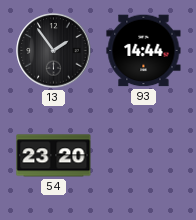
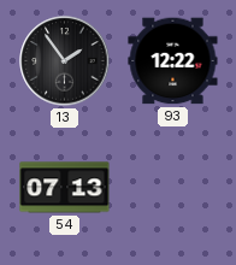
93: 14:44 -> 12:22 (173, 61)
54: 23:20 -> 07:13 (65, 188)
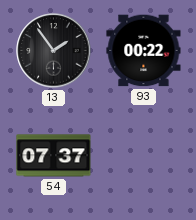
93: 12:22 -> 00:22 (144, 51)
54: 07:13 -> 07:37 (54, 156)
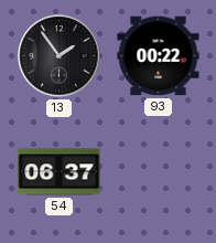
54: 07:37 -> 06:37 (60, 172)
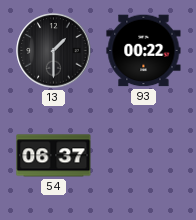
13: 1:54 -> 1:30 (54, 51)
